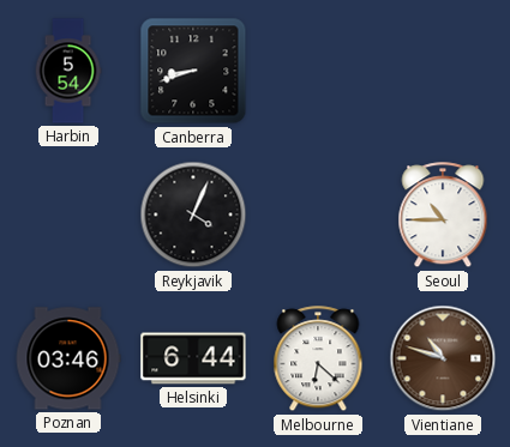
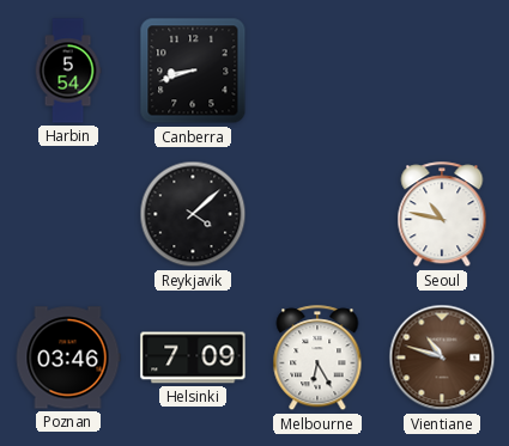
Reykjavik: 4:04 -> 4:08 (193, 214)
Seoul: 10:45 -> 10:47 (442, 215)
Helsinki: 6:44 -> 7:09 (193, 358)
Melbourne: 6:22 -> 6:25 (317, 359)
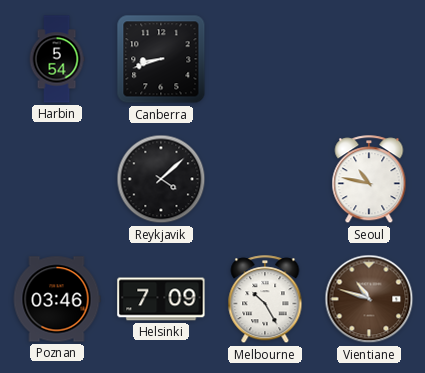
Melbourne: 6:25 -> 10:25 (265, 300)
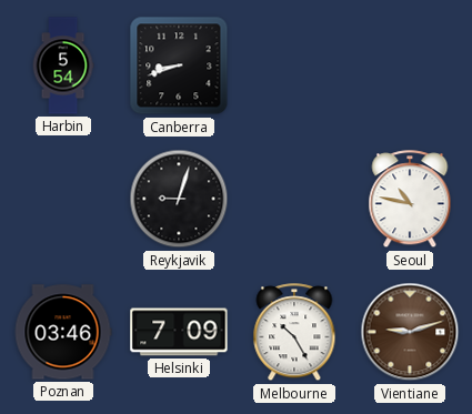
Reykjavik: 4:08 -> 9:03 (179, 199)
Vientiane: 10:48 -> 9:12 (410, 332)
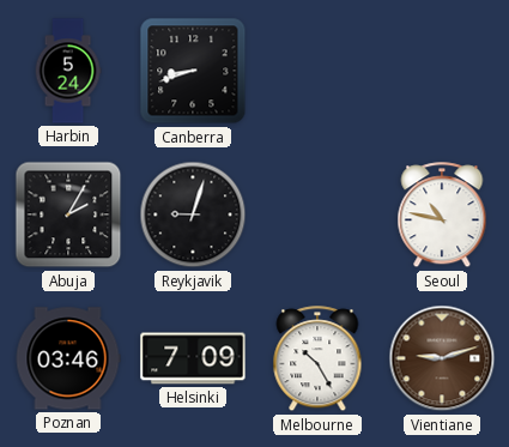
Harbin: 5:54 -> 5:24 (68, 71)
Abuja: none -> 2:05 (68, 215)
